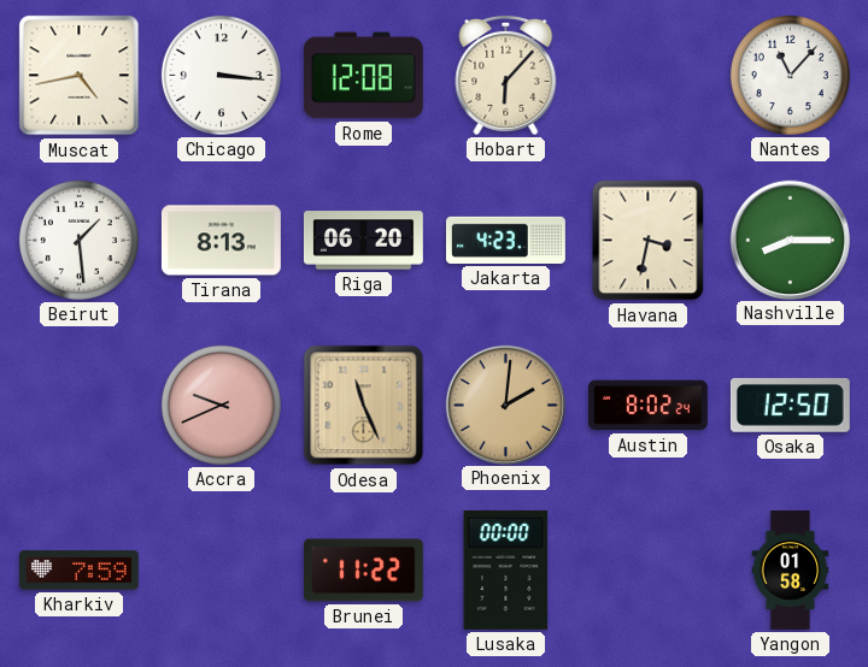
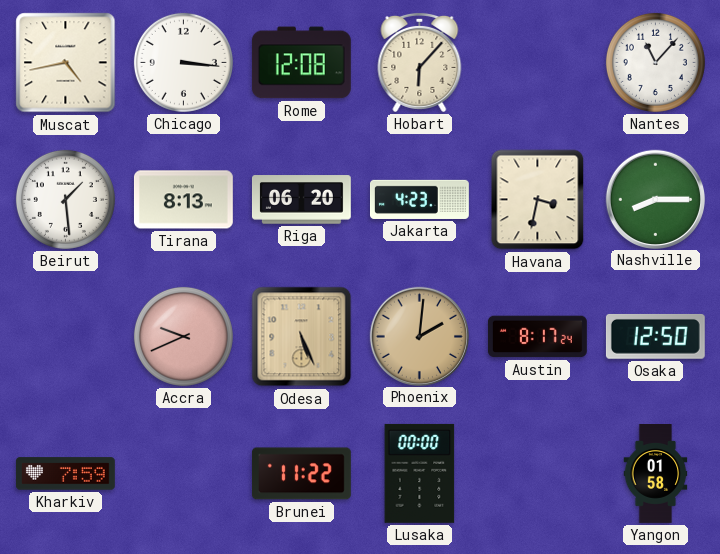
Odesa: 11:26 -> 5:26 (302, 337)
Austin: 8:02 -> 8:17 (537, 337)
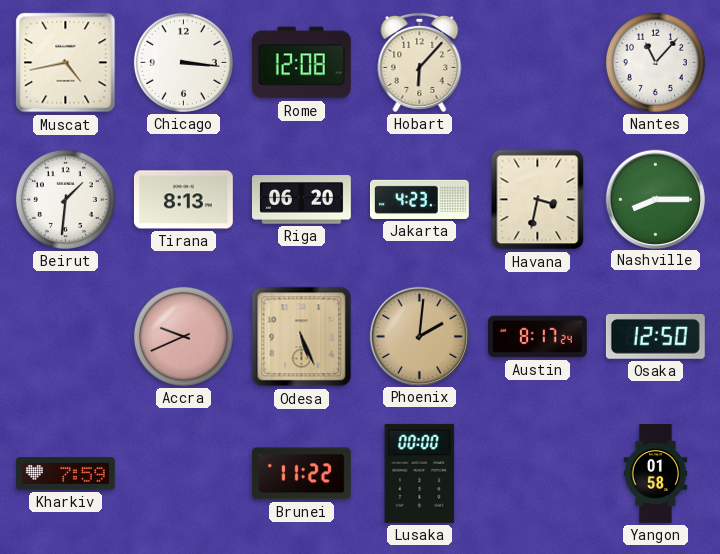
Beirut: 1:29 -> 1:31 (65, 199)
